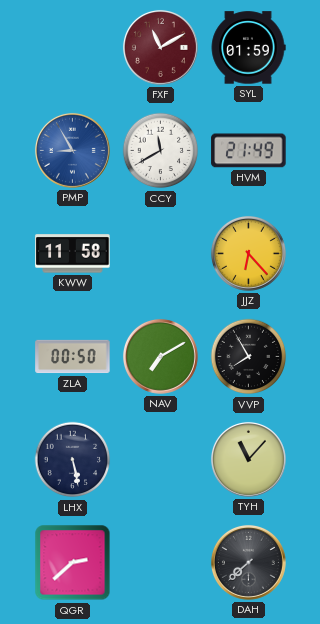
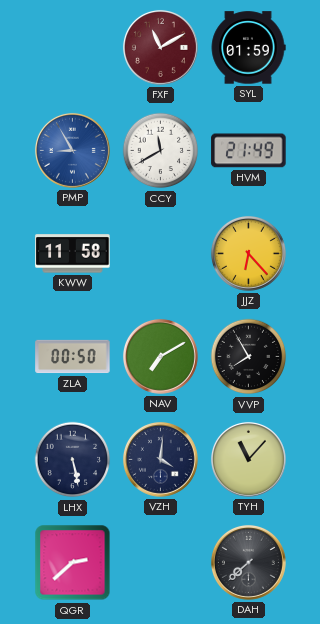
VZH: none -> 4:01 (160, 459)
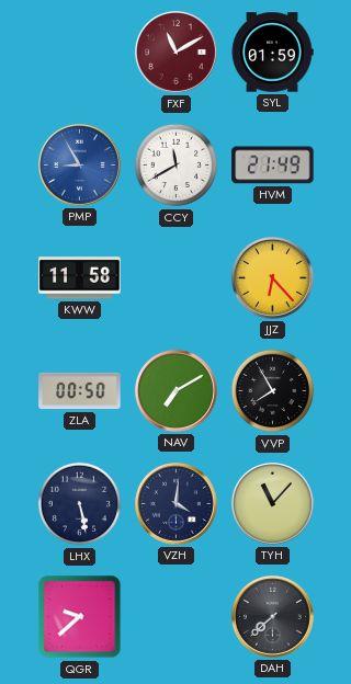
QGR: 2:38 -> 9:38 (80, 617)
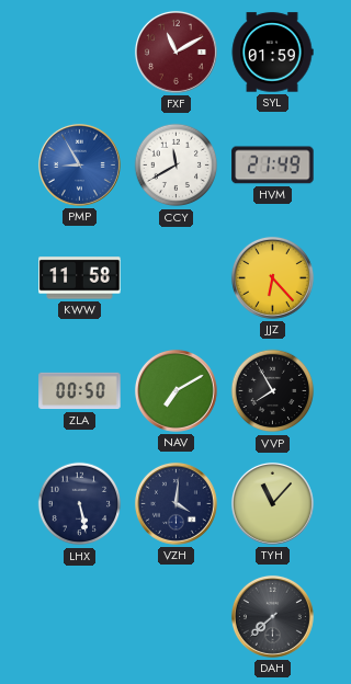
QGR: 9:38 -> none (80, 617)
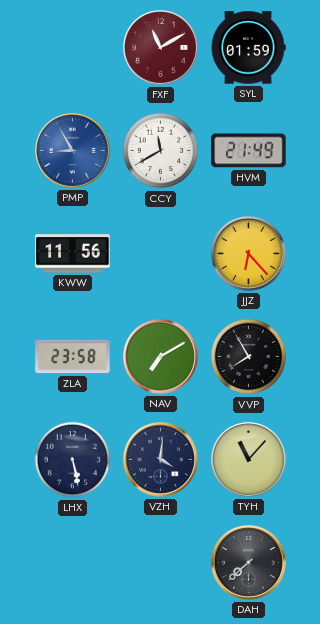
KWW: 11:58 -> 11:56 (73, 254)
ZLA: 00:50 -> 23:58 (73, 357)
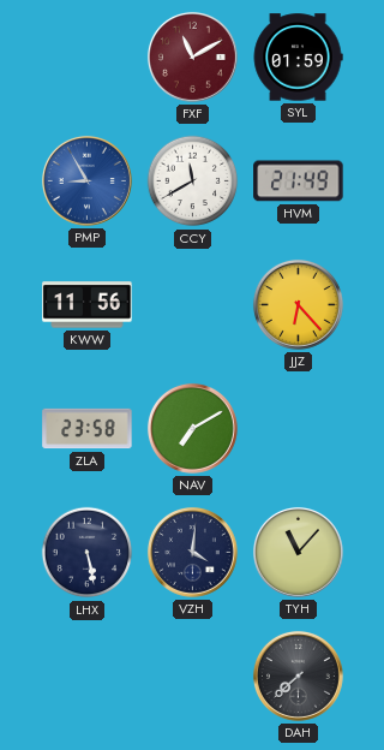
VVP: 7:55 -> none (249, 357)
